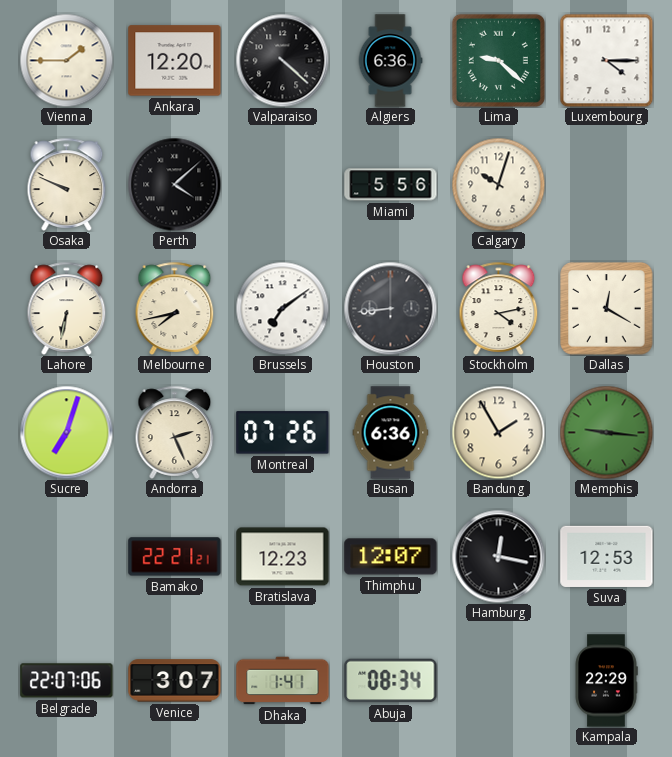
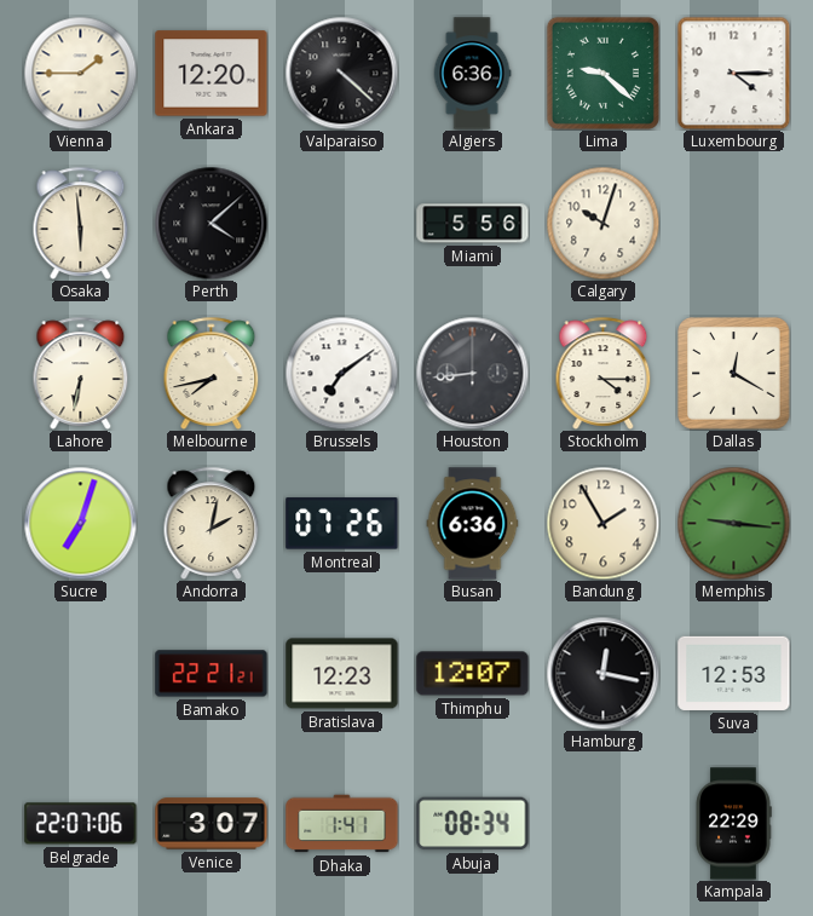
Osaka: 9:49 -> 5:59 (81, 223)
Stockholm: 4:13 -> 4:15 (604, 373)
Andorra: 2:26 -> 2:02 (212, 523)
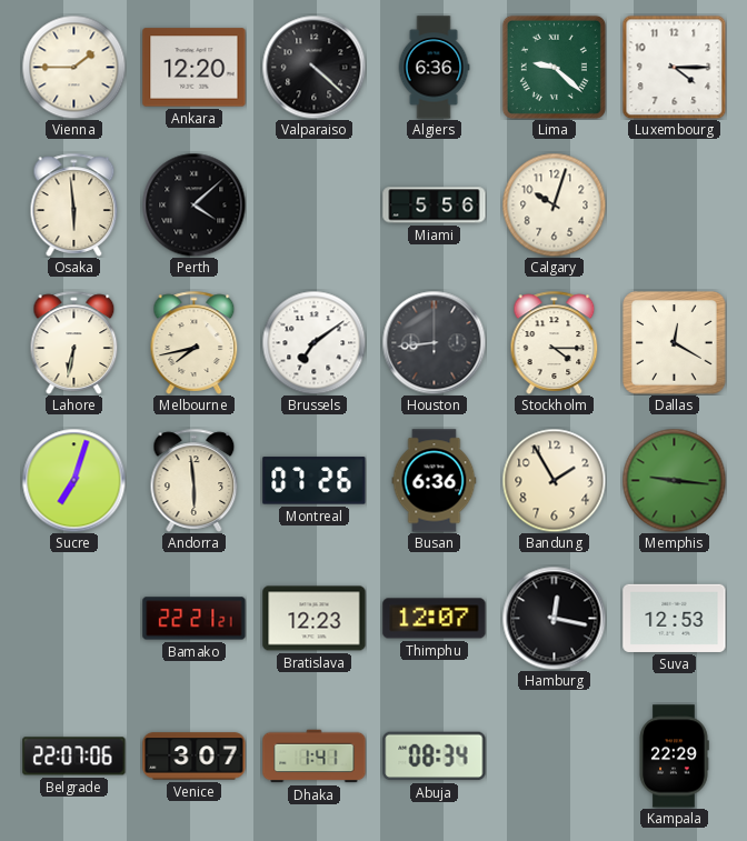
Andorra: 2:02 -> 5:59 (195, 480)
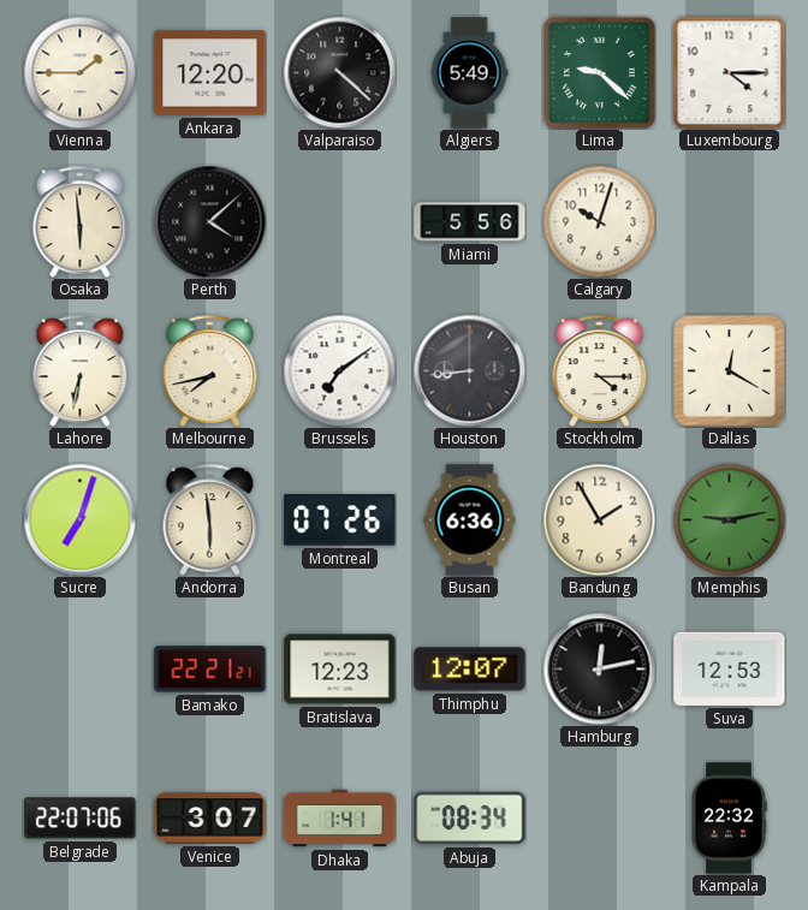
Algiers: 6:36 -> 5:49 (469, 73)
Memphis: 9:16 -> 9:13 (729, 519)
Hamburg: 12:17 -> 12:13 (599, 668)
Kampala: 22:29 -> 22:32 (729, 819)
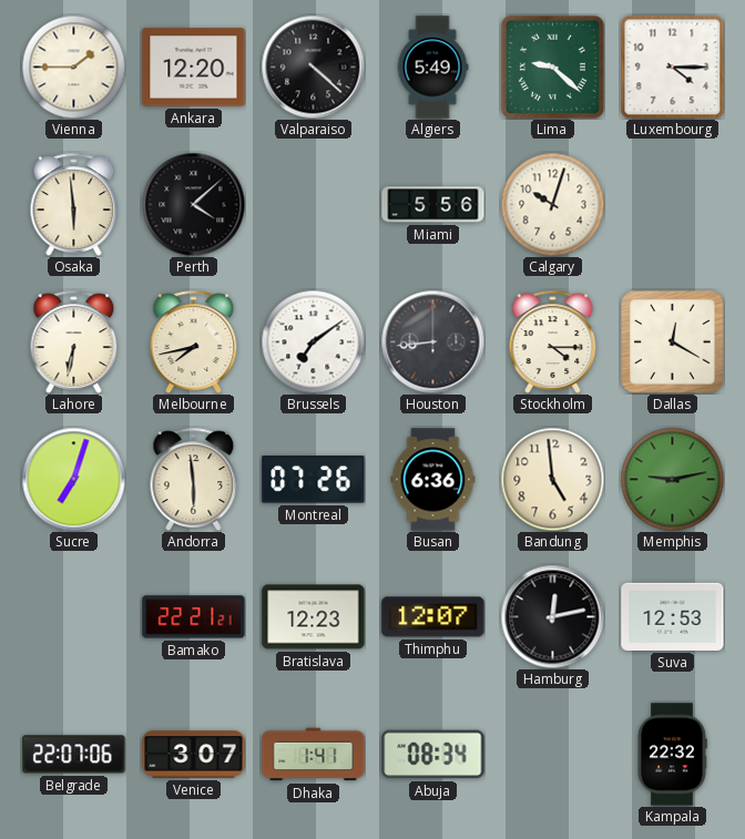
Bandung: 1:55 -> 4:59 (552, 479)
